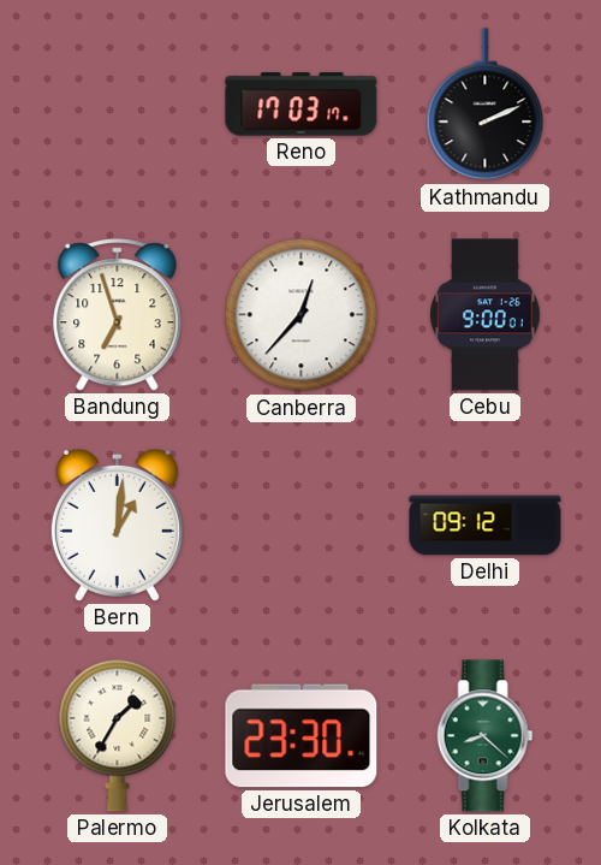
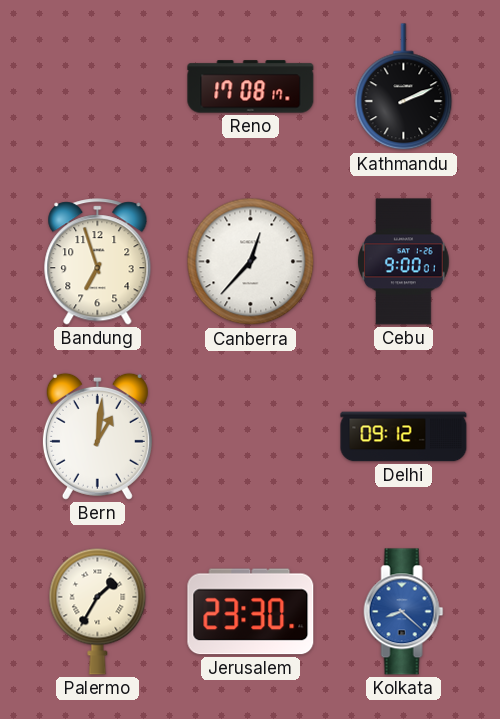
Reno: 17:03 -> 17:08 (251, 87)
Kolkata dial: green -> blue (404, 612)
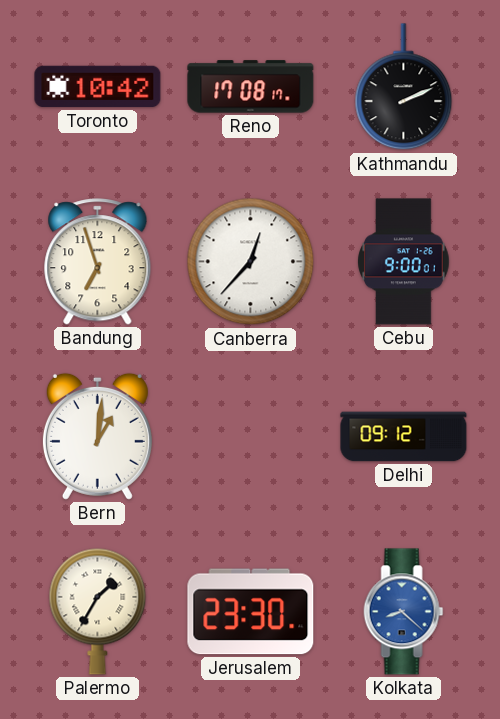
Toronto: none -> 10:42 (98, 87)
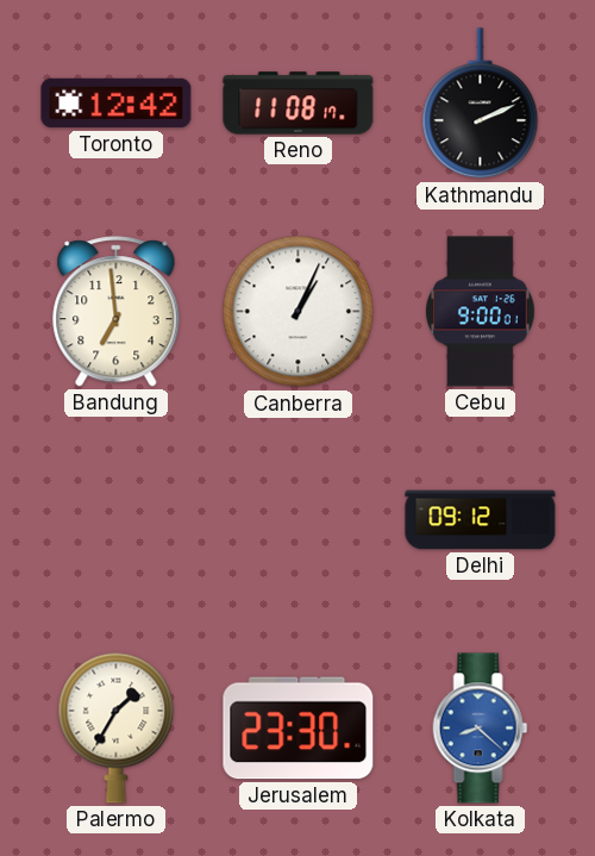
Toronto: 10:42 -> 12:42 (117, 104)
Reno: 17:08 -> 11:08 (299, 104)
Bandung: 6:57 -> 6:59 (117, 312)
Canberra: 12:37 -> 1:04 (299, 312)
Bern: 1:01 -> none (97, 436)
